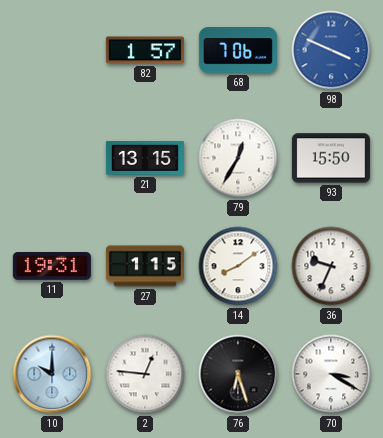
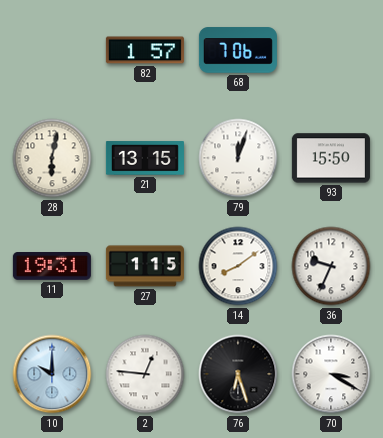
98: 3:49 -> none (331, 50)
28: none -> 6:02 (52, 158)
79: 12:35 -> 12:03 (238, 158)
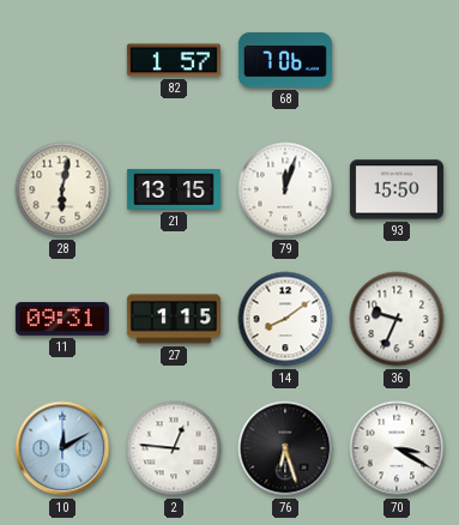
11: 19:31 -> 09:31 (62, 320)
10: 10:00 -> 12:10 (62, 448)
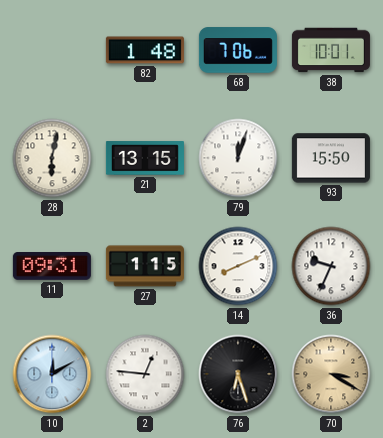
82: 1:57 -> 1:48 (145, 50)
38: none -> 10:01 (331, 50)
14: 8:09 -> 8:11 (238, 266)
70 dial: white -> champagne (331, 374)
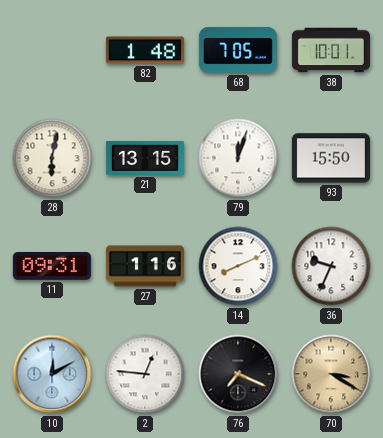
68: 7:06 -> 7:05 (238, 50)
27: 1:15 -> 1:16 (145, 266)
76: 6:27 -> 7:19 (238, 374)
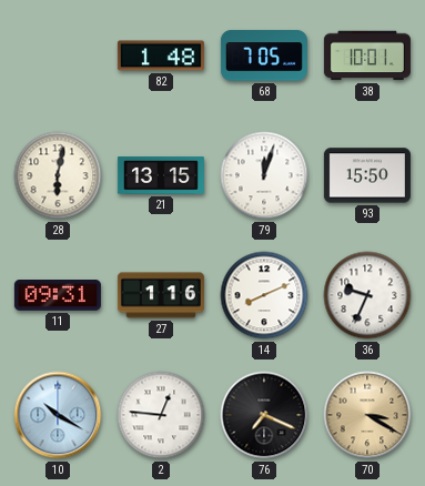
10: 12:10 -> 10:20 (58, 415)
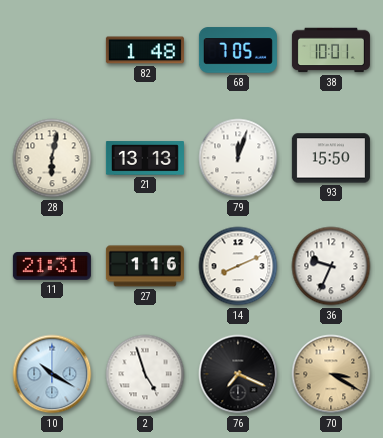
21: 13:15 -> 13:13 (145, 158)
11: 09:31 -> 21:31 (52, 267)
2: 12:46 -> 4:57 (145, 374)
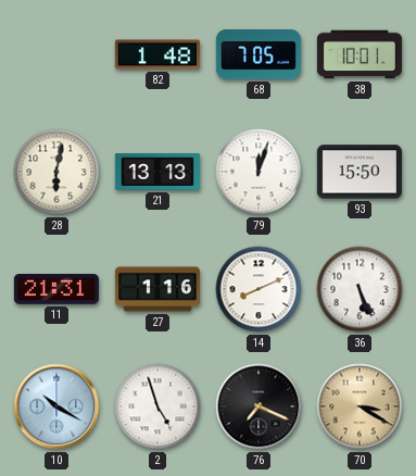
36: 9:34 -> 5:26 (360, 289)
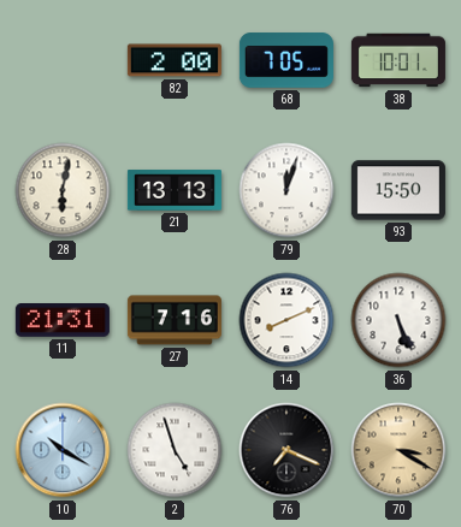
82: 1:48 -> 2:00 (175, 60)
27: 1:16 -> 7:16 (175, 320)
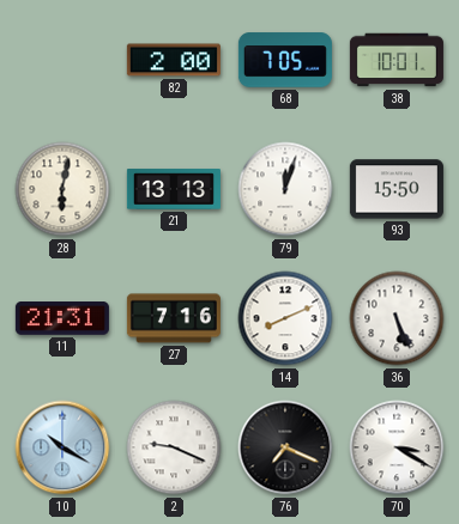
2: 4:57 -> 9:19 (174, 447)
70 dial: champagne -> white (397, 447)
